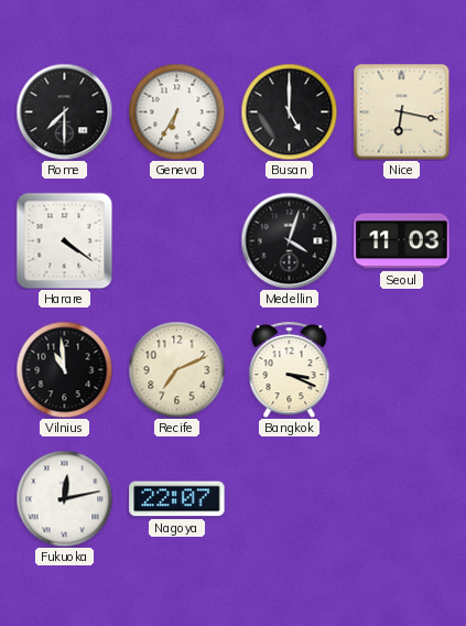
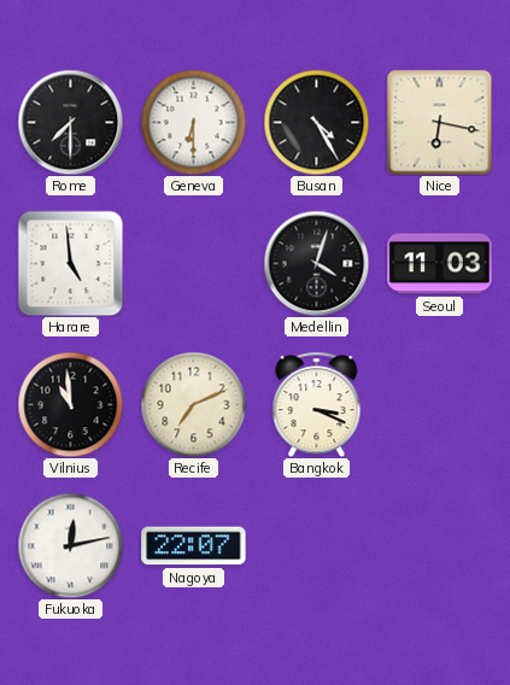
Geneva: 6:35 -> 6:30 (193, 122)
Busan: 5:00 -> 4:25 (316, 122)
Harare: 4:21 -> 4:59 (70, 263)
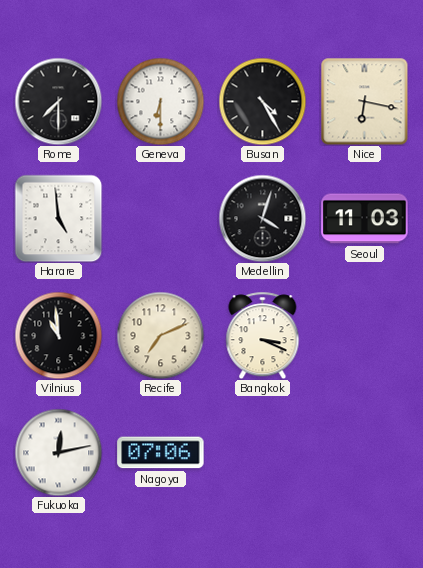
Nagoya: 22:07 -> 07:06 (161, 453)
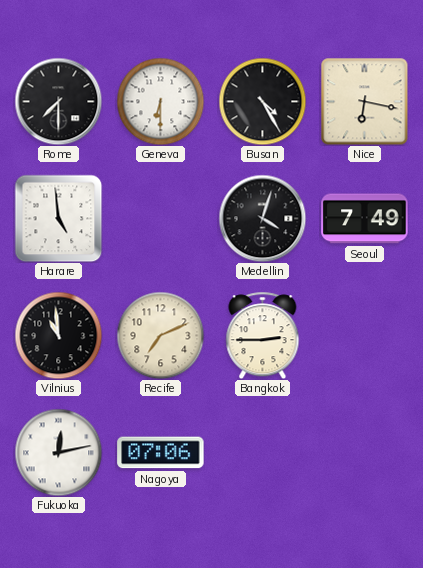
Seoul: 11:03 -> 7:49 (365, 219)
Bangkok: 3:19 -> 2:45 (263, 335)
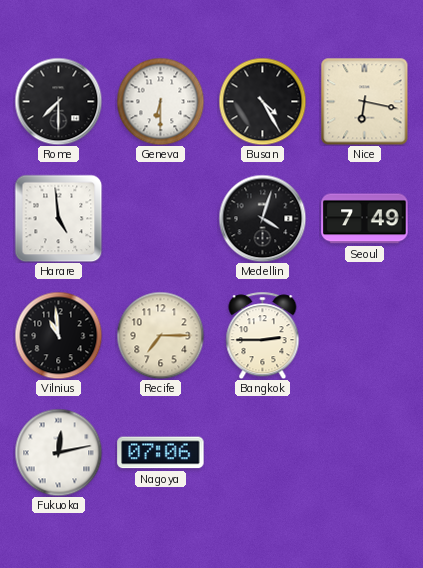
Recife: 7:11 -> 7:15 (160, 335)
